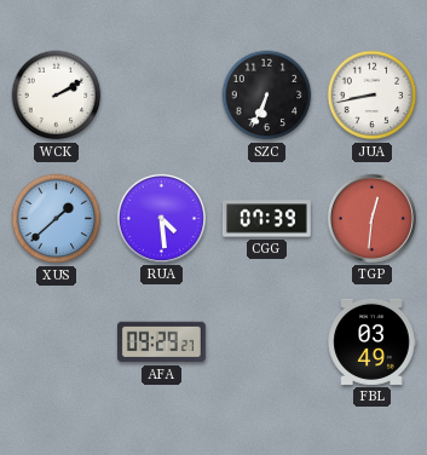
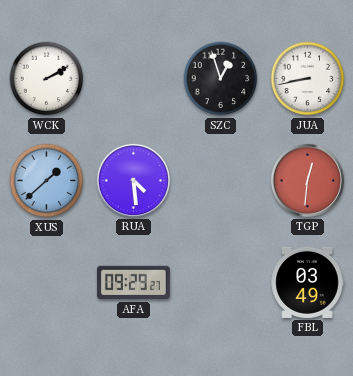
SZC: 6:34 -> 12:57 (221, 79)
CGG: 07:39 -> none (266, 219)
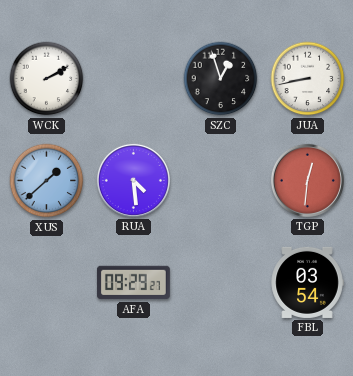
FBL: 03:49 -> 03:54 (307, 282)
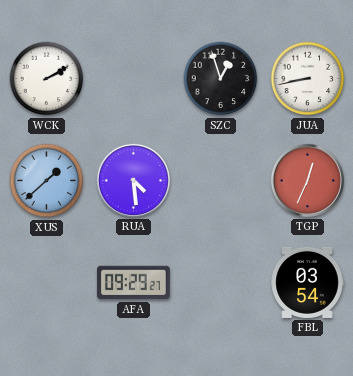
TGP: 12:31 -> 12:34 (307, 180)
